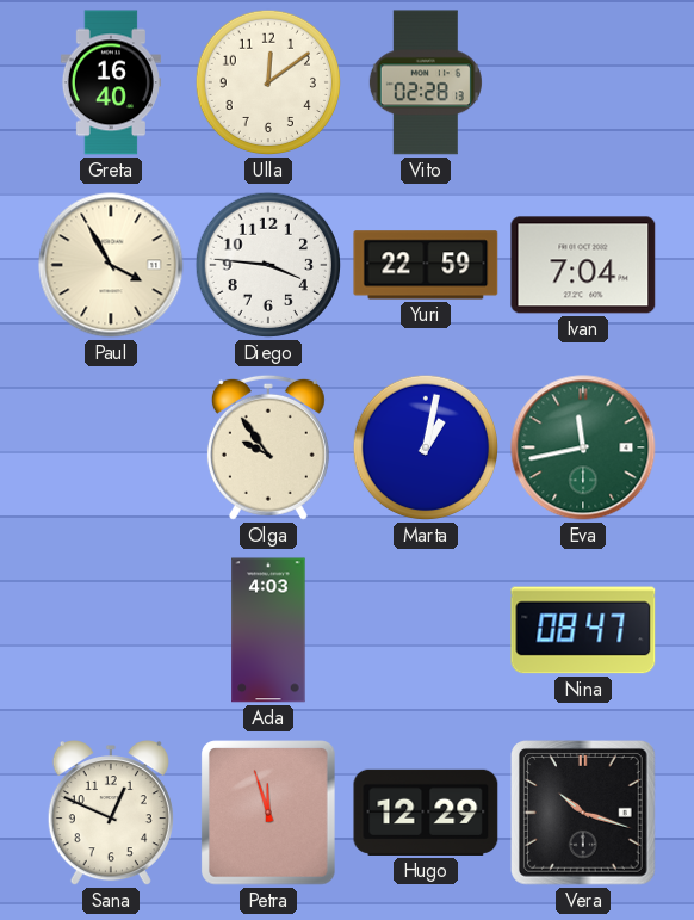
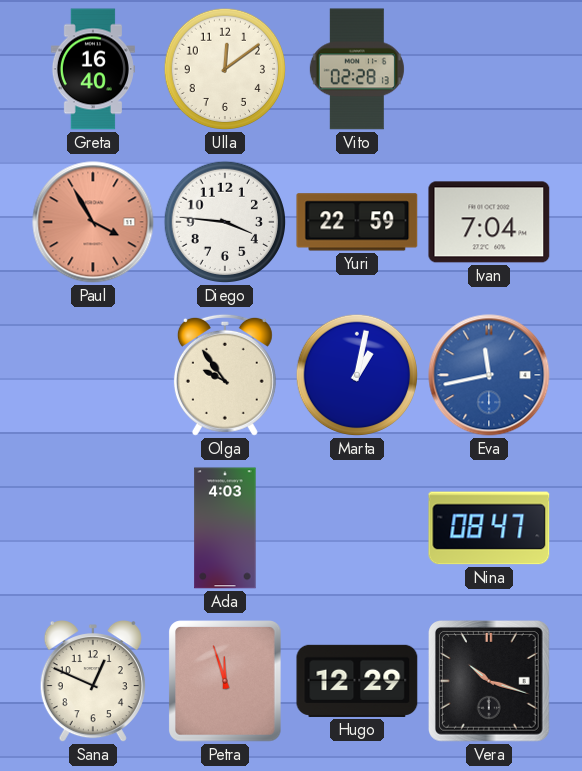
Paul dial: cream -> salmon (93, 222)
Eva dial: green -> blue (489, 375)
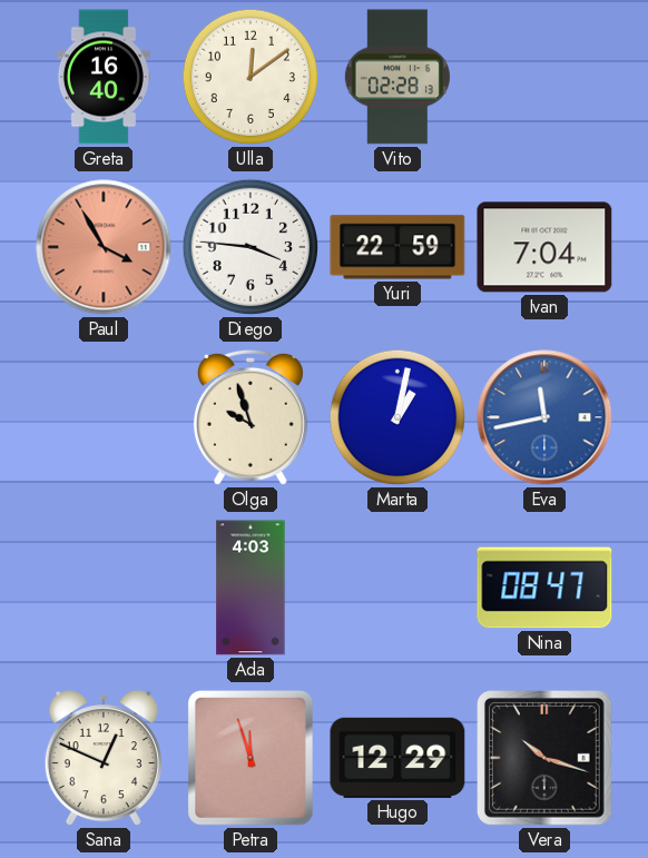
Olga: 9:54 -> 9:57 (251, 417)
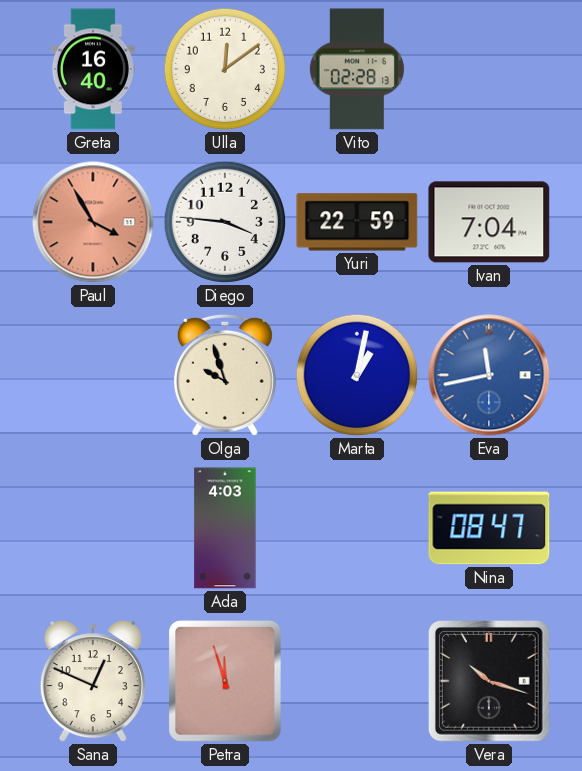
Hugo: 12:29 -> none (397, 758)
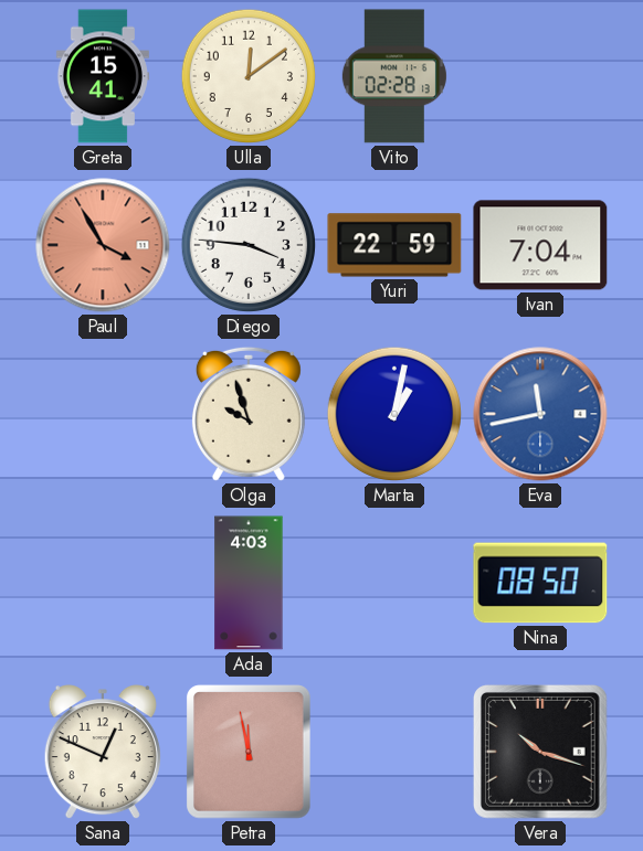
Greta: 16:40 -> 15:41 (103, 76)
Nina: 08:47 -> 08:50 (540, 583)
Petra: 11:57 -> 11:58 (249, 752)
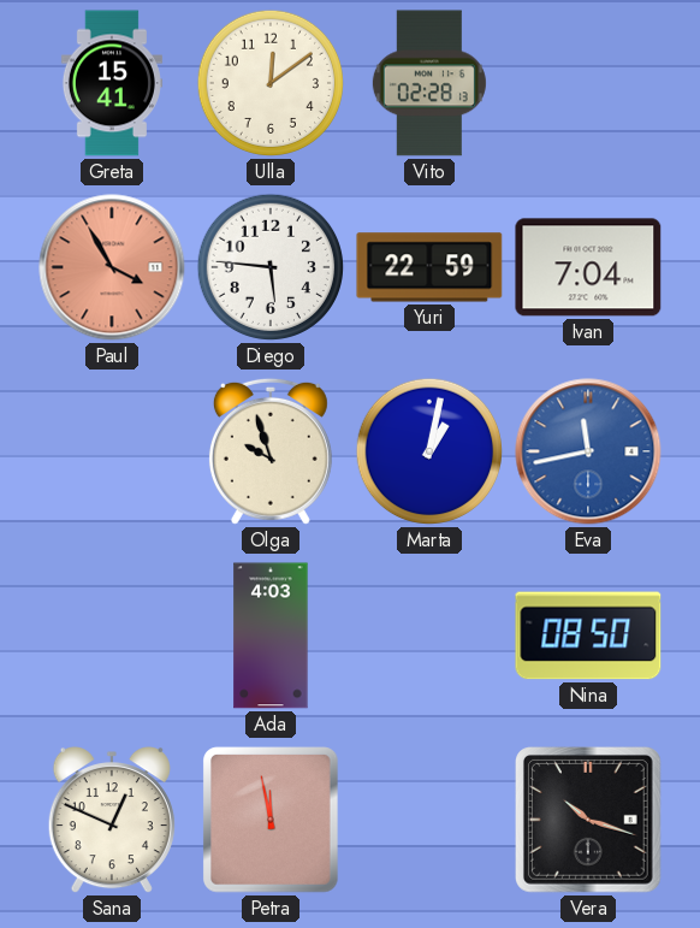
Diego: 3:46 -> 5:46 (271, 267)
